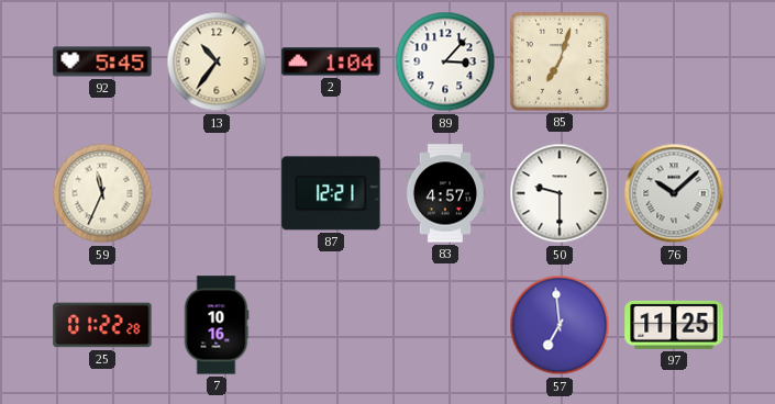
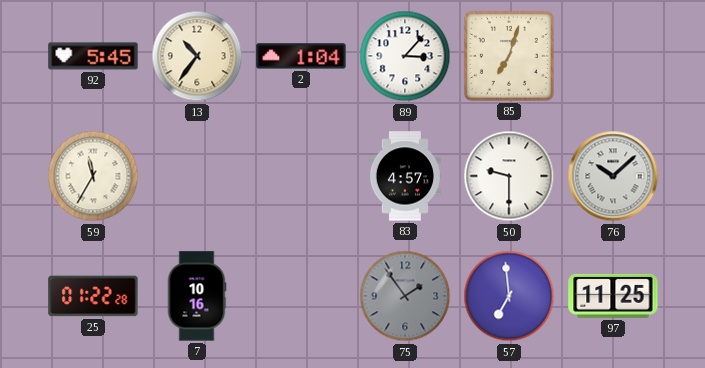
59: 11:34 -> 11:35 (93, 176)
87: 12:21 -> none (331, 193)
75: none -> 1:54 (405, 296)
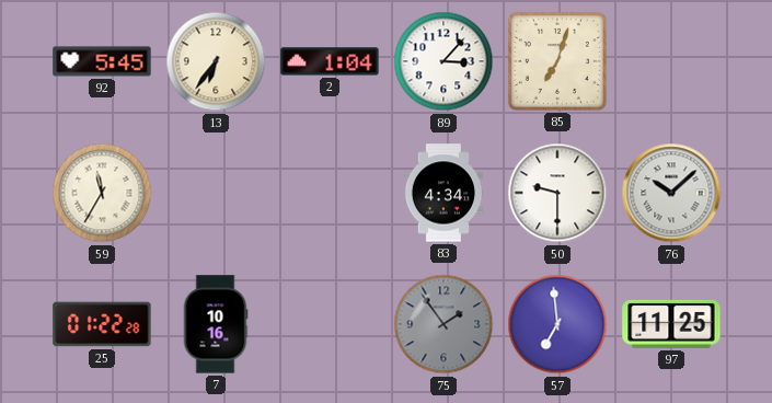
13: 10:36 -> 6:36 (216, 61)
83: 4:57 -> 4:34 (442, 193)
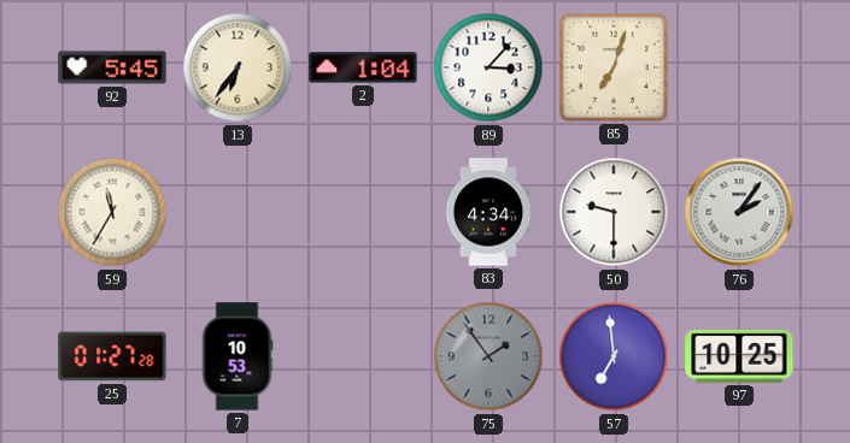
76: 10:08 -> 2:06 (739, 212)
25: 01:22 -> 01:27 (112, 356)
7: 10:16 -> 10:53 (238, 356)
97: 11:25 -> 10:25 (739, 356)
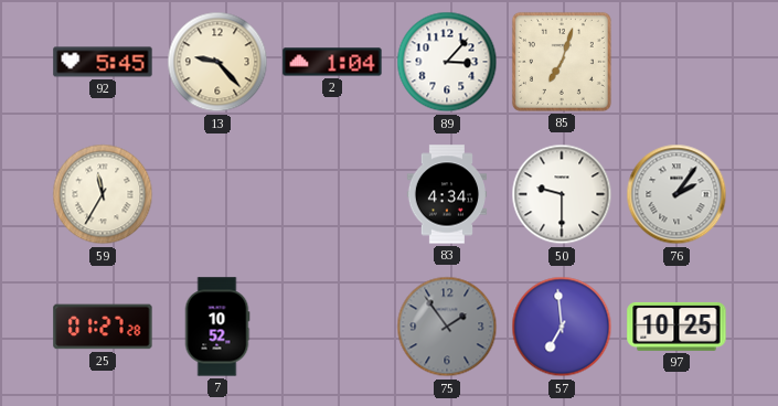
13: 6:36 -> 9:23 (217, 62)
7: 10:53 -> 10:52 (217, 327)
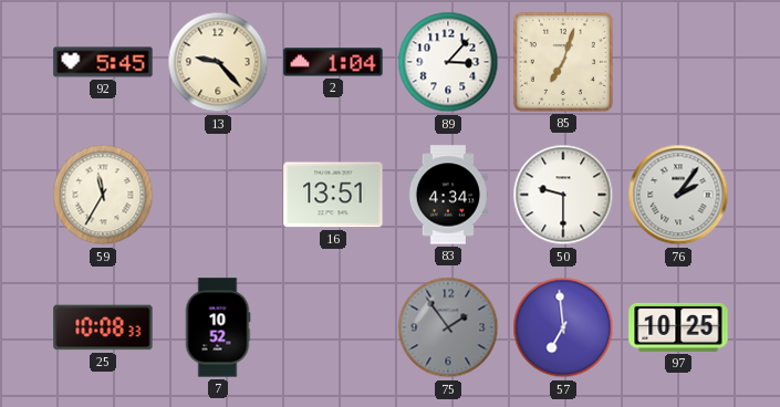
16: none -> 13:51 (333, 195)
25: 01:27 -> 10:08 (103, 327)
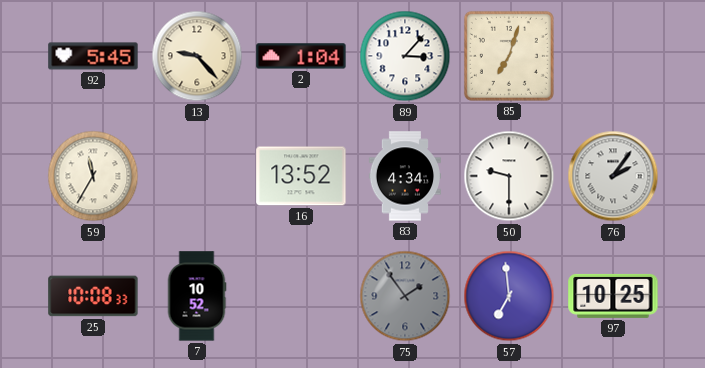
16: 13:51 -> 13:52 (301, 176)
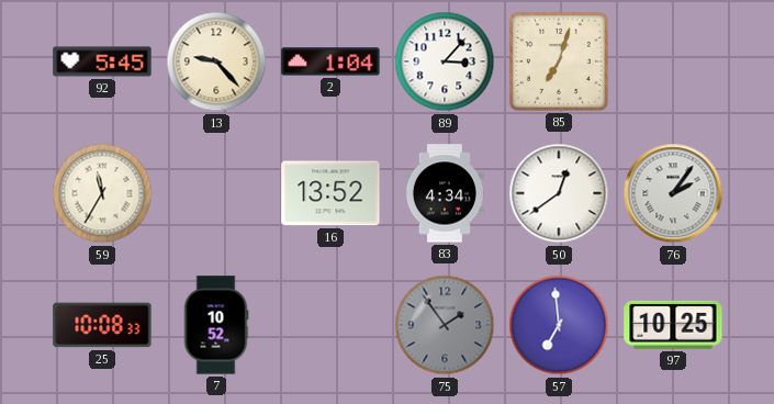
50: 9:30 -> 12:39 (559, 193)
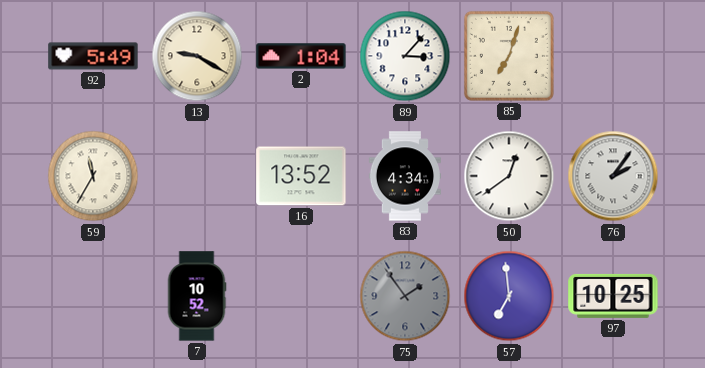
92: 5:45 -> 5:49 (93, 56)
13: 9:23 -> 9:20 (197, 56)
25: 10:08 -> none (102, 325)
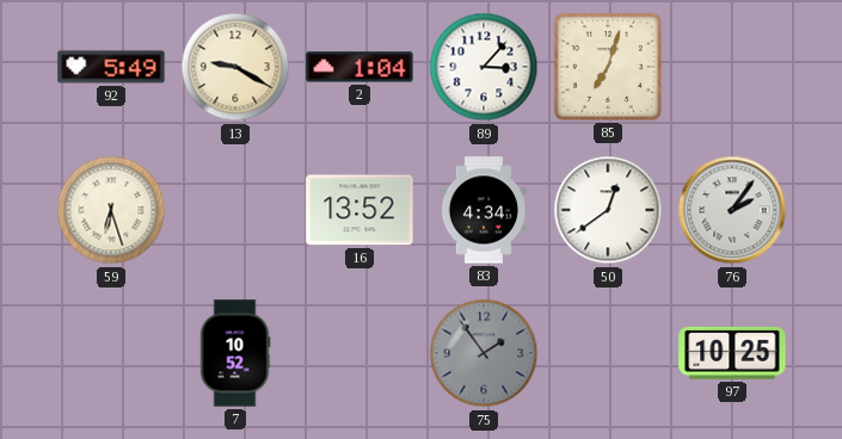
59: 11:35 -> 6:27 (111, 210)
57: 6:59 -> none (509, 296)
